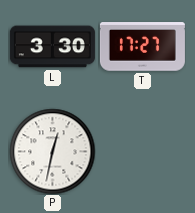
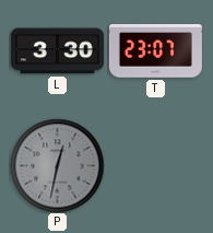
T: 17:27 -> 23:07 (155, 51)
P dial: white -> grey (57, 165)
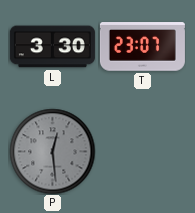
P: 12:32 -> 12:29 (52, 151)
